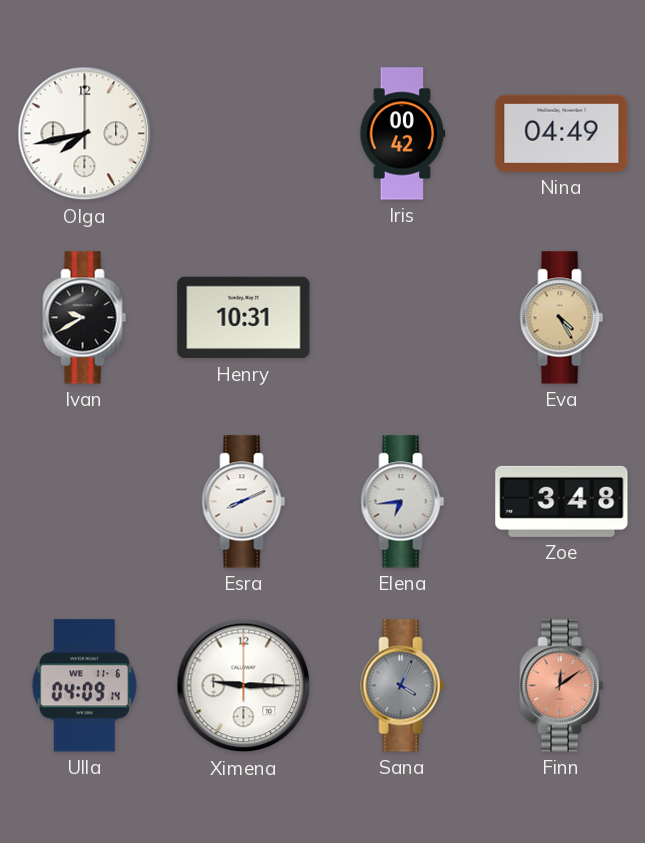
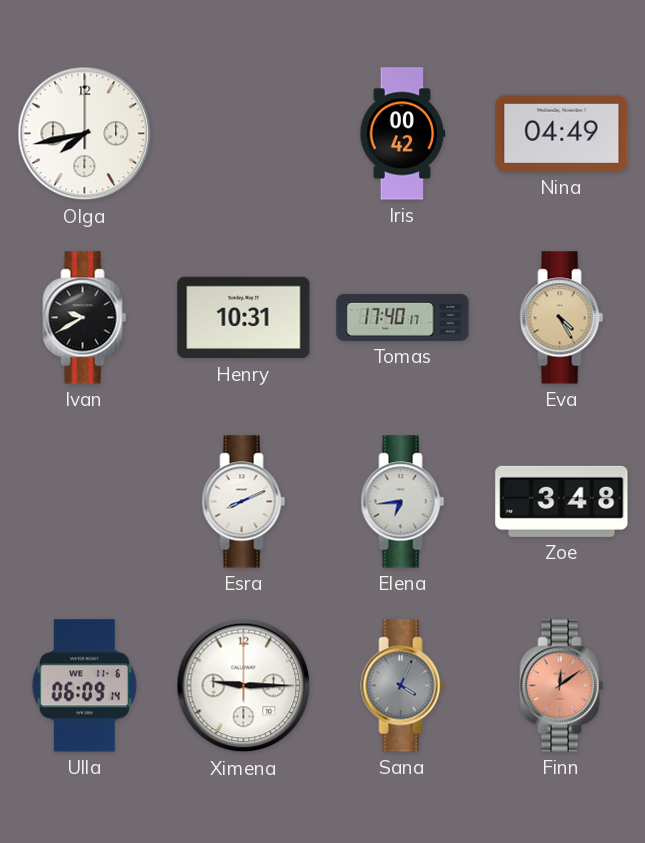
Tomas: none -> 17:40 (403, 317)
Ulla: 04:09 -> 06:09 (84, 686)
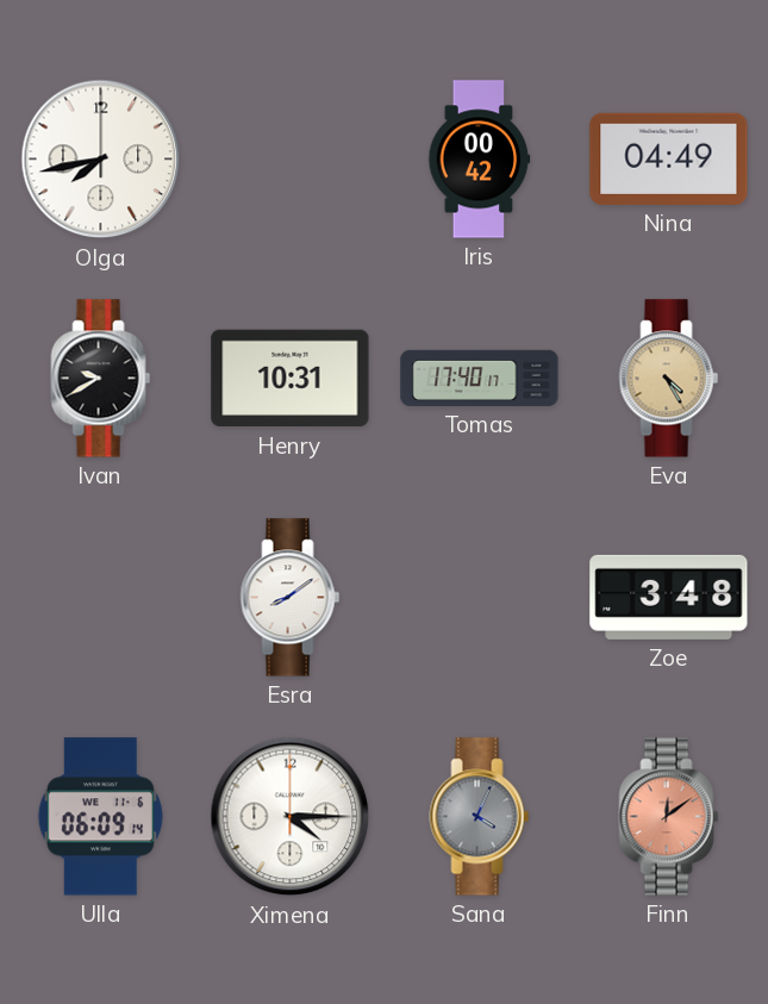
Esra: 8:11 -> 8:09 (291, 598)
Elena: 6:44 -> none (403, 502)
Ximena: 9:15 -> 4:15 (291, 817)
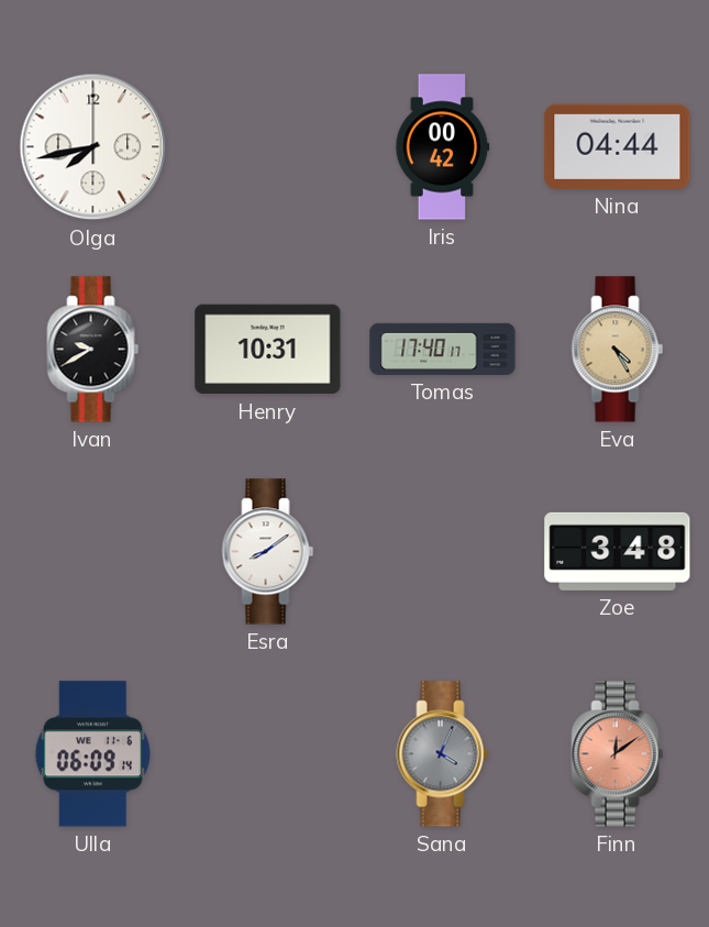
Nina: 04:49 -> 04:44 (618, 146)
Ximena: 4:15 -> none (291, 817)
